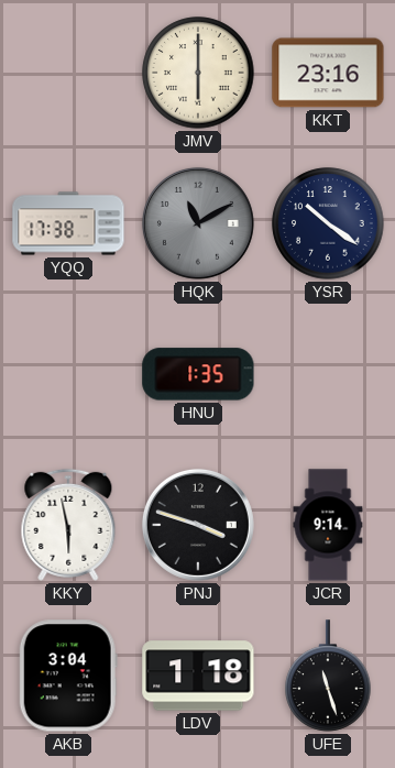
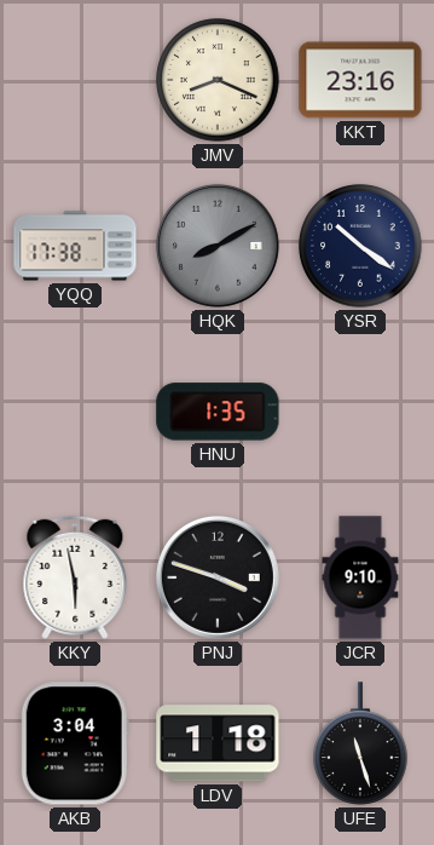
JMV: 6:00 -> 8:19 (218, 80)
HQK: 11:10 -> 8:10 (218, 246)
JCR: 9:14 -> 9:10 (360, 577)
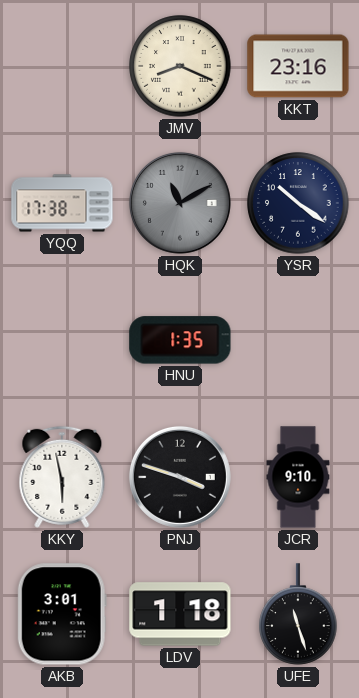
HQK: 8:10 -> 11:10 (180, 203)
AKB: 3:04 -> 3:01 (62, 614)
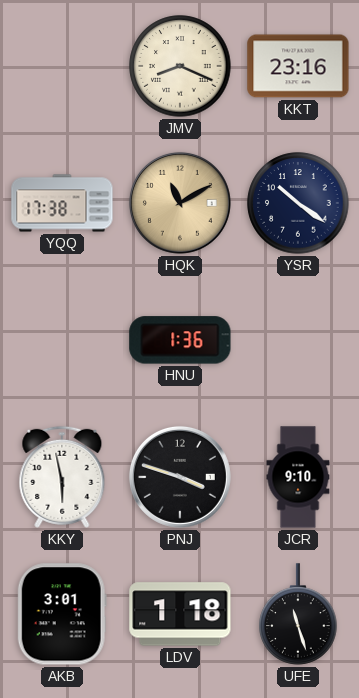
HQK dial: grey -> champagne (180, 203)
HNU: 1:35 -> 1:36 (180, 340)
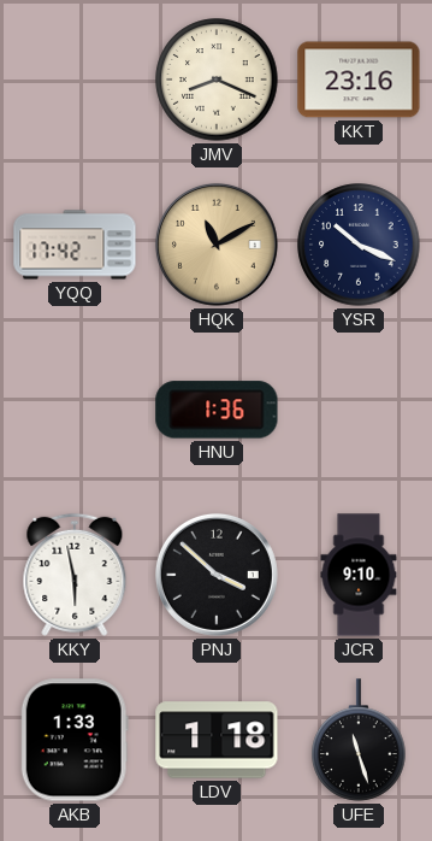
YQQ: 17:38 -> 17:42 (75, 245)
YSR: 10:21 -> 10:19 (359, 245)
PNJ: 3:48 -> 3:52 (217, 575)
AKB: 3:01 -> 1:33 (75, 740)
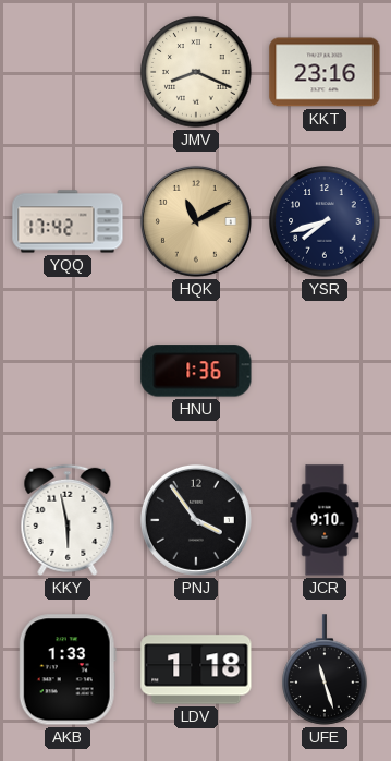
YSR: 10:19 -> 7:42 (325, 221)
PNJ: 3:52 -> 3:54 (196, 520)
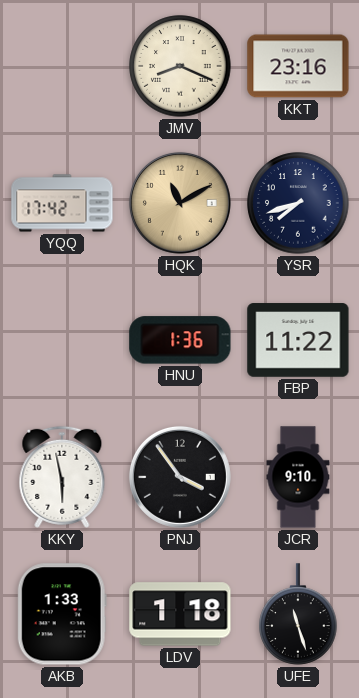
FBP: none -> 11:22 (298, 340)
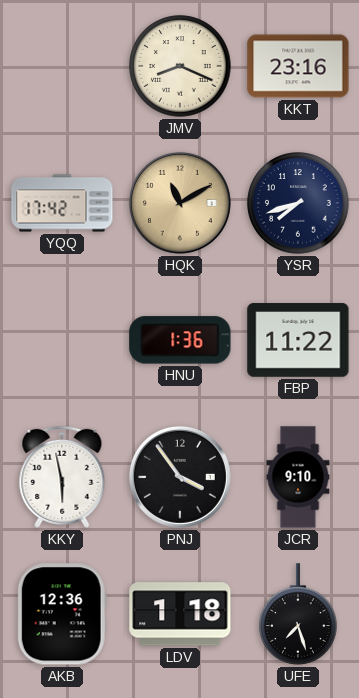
AKB: 1:33 -> 12:36 (62, 614)
UFE: 11:27 -> 7:27 (298, 614)
